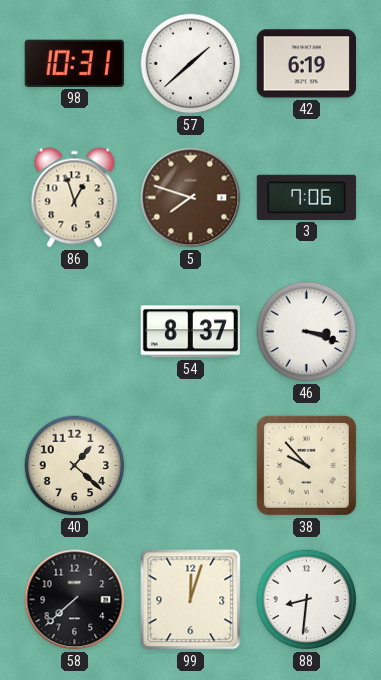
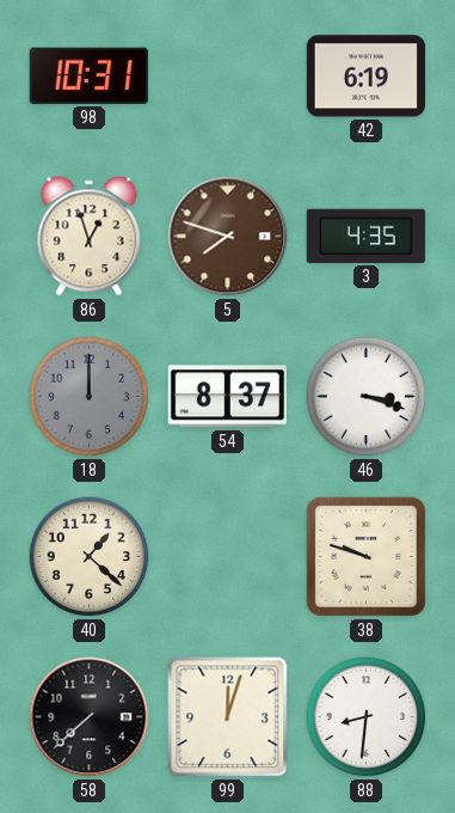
57: 1:38 -> none (191, 64)
3: 7:06 -> 4:35 (365, 236)
18: none -> 12:00 (90, 397)
38: 9:53 -> 9:48 (365, 556)
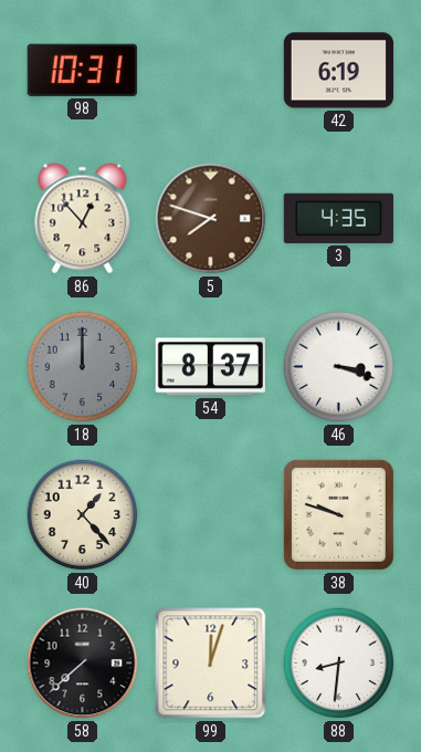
86: 12:57 -> 12:53 (83, 219)
40: 1:22 -> 1:23 (83, 515)
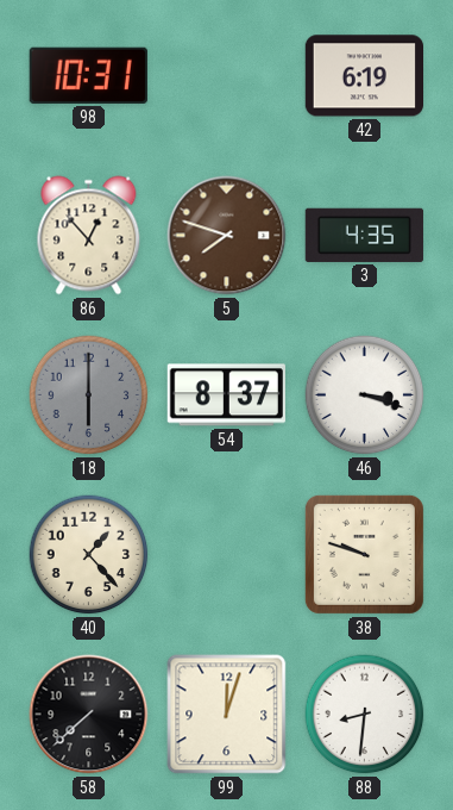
18: 12:00 -> 6:00 (89, 395)
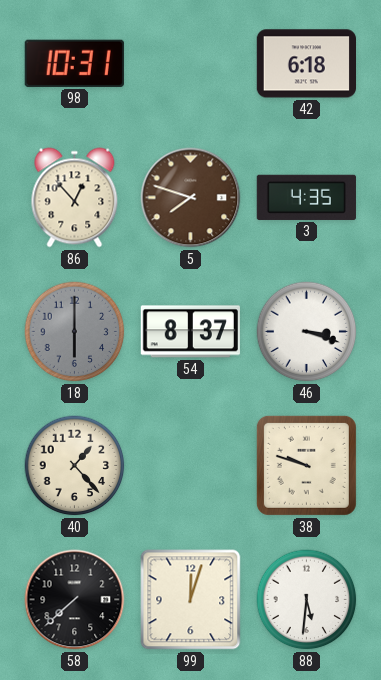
42: 6:19 -> 6:18 (306, 64)
88: 8:31 -> 5:31 (307, 600)
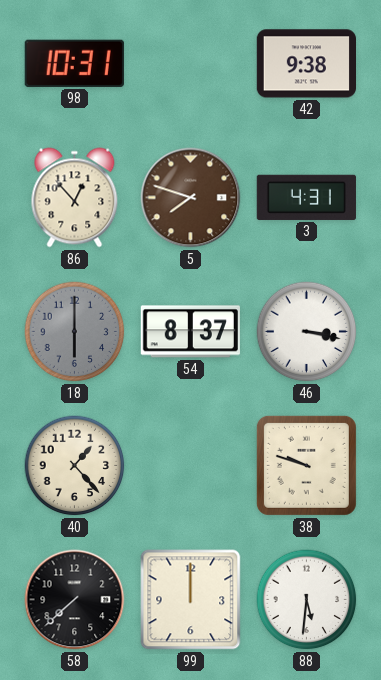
42: 6:18 -> 9:38 (306, 64)
3: 4:35 -> 4:31 (306, 197)
46: 3:18 -> 3:17 (307, 332)
99: 12:03 -> 12:00 (191, 600)
